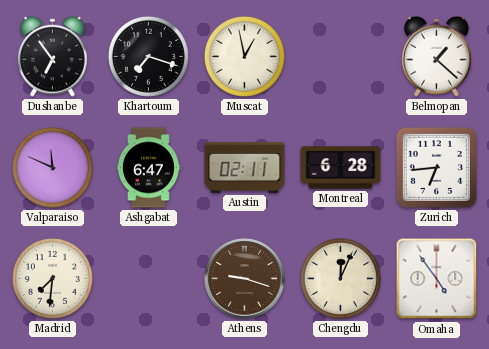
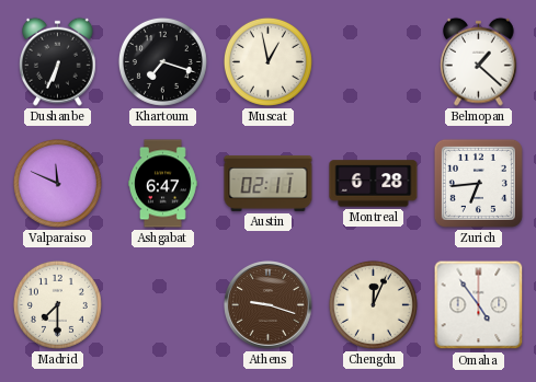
Dushanbe: 6:54 -> 6:34 (57, 61)
Madrid: 7:31 -> 7:30 (57, 304)
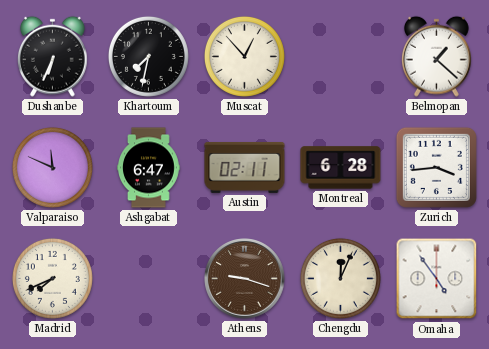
Khartoum: 7:18 -> 7:32 (148, 56)
Muscat: 12:58 -> 12:53 (244, 56)
Zurich: 6:44 -> 3:44 (436, 167)
Madrid: 7:30 -> 7:41 (52, 278)
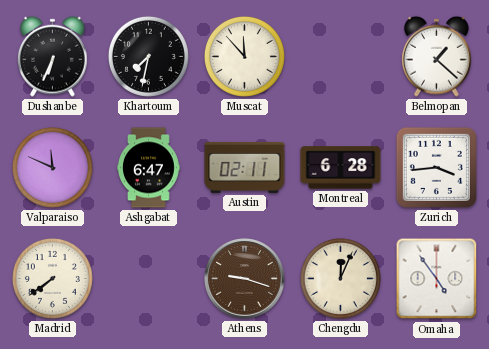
Muscat: 12:53 -> 11:53 (244, 56)
Madrid: 7:41 -> 7:39 (52, 278)
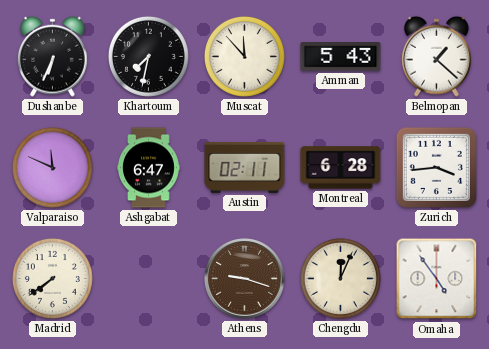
Amman: none -> 5:43 (341, 57)
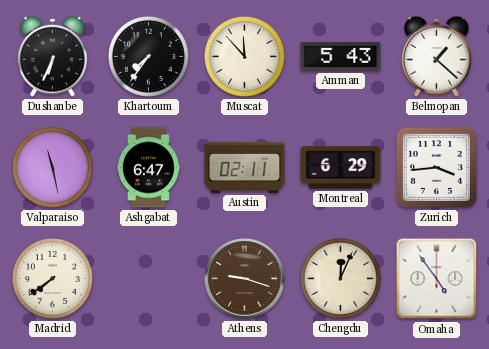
Khartoum: 7:32 -> 7:36 (148, 56)
Valparaiso: 11:49 -> 11:28 (52, 167)
Montreal: 6:28 -> 6:29 (341, 168)
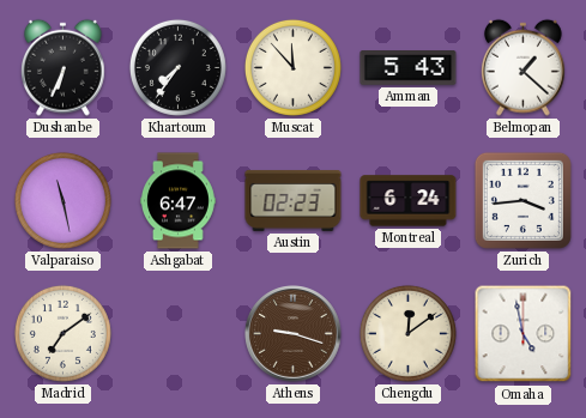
Austin: 02:11 -> 02:23 (294, 201)
Montreal: 6:29 -> 6:24 (409, 201)
Madrid: 7:39 -> 7:09 (62, 333)
Chengdu: 12:04 -> 12:09 (407, 333)
Omaha: 4:54 -> 4:58 (524, 334)
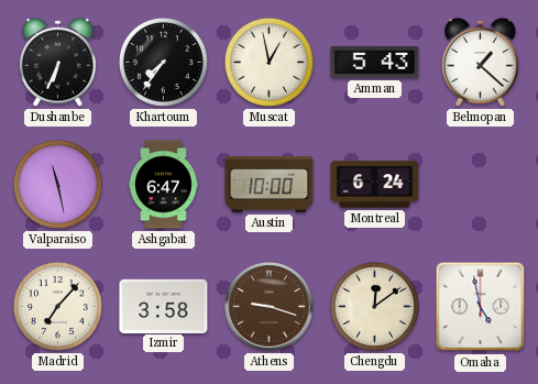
Muscat: 11:53 -> 12:58 (268, 62)
Austin: 02:23 -> 10:00 (270, 185)
Zurich: 3:44 -> none (522, 200)
Madrid: 7:09 -> 7:07 (57, 306)
Izmir: none -> 3:58 (164, 306)
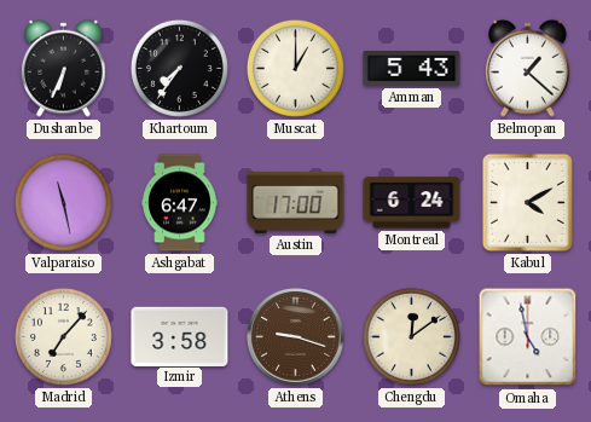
Muscat: 12:58 -> 1:00 (295, 68)
Austin: 10:00 -> 17:00 (296, 203)
Kabul: none -> 4:10 (527, 202)
